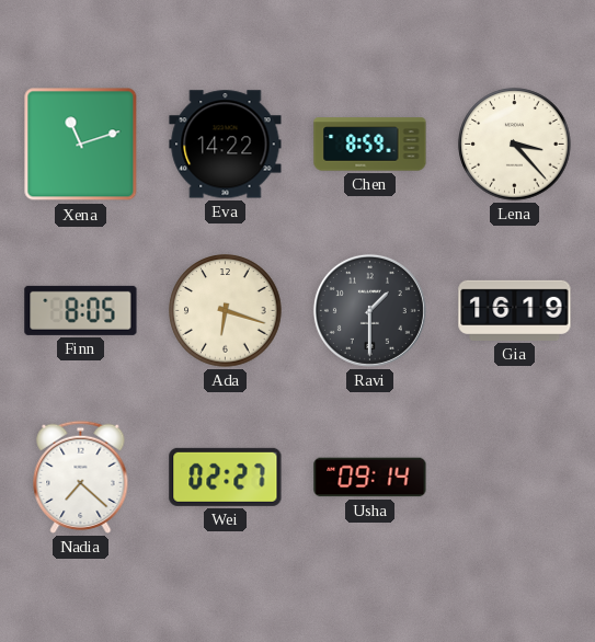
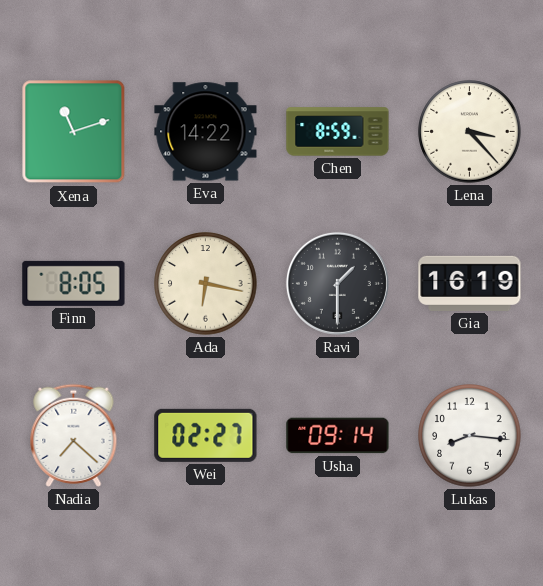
Ada: 6:18 -> 6:17 (206, 284)
Lukas: none -> 8:16 (470, 436)
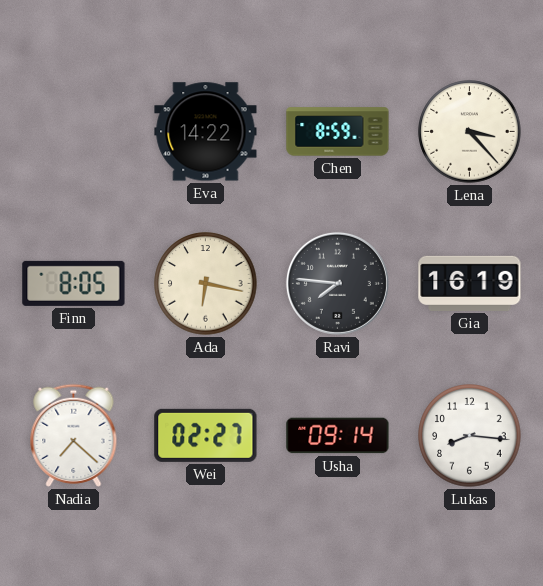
Xena: 11:12 -> none (74, 132)
Ravi: 1:30 -> 7:46 (337, 283)
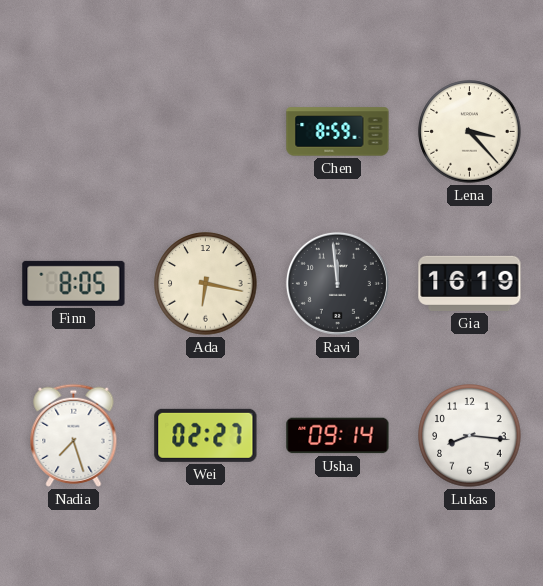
Eva: 14:22 -> none (206, 132)
Ravi: 7:46 -> 11:59 (337, 283)
Nadia: 7:22 -> 7:27 (74, 435)
